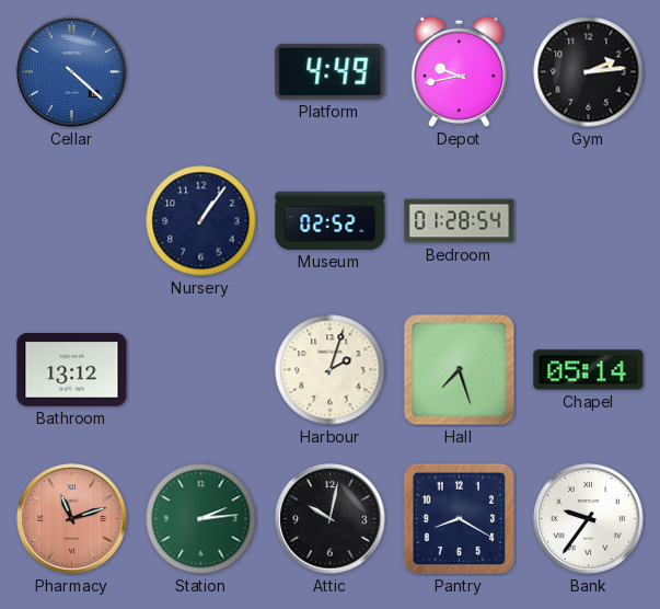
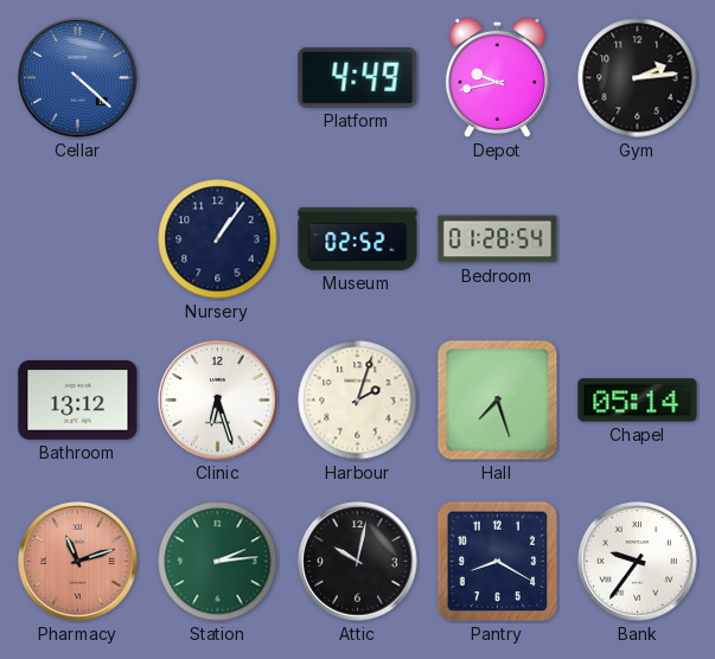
Clinic: none -> 6:27 (218, 401)
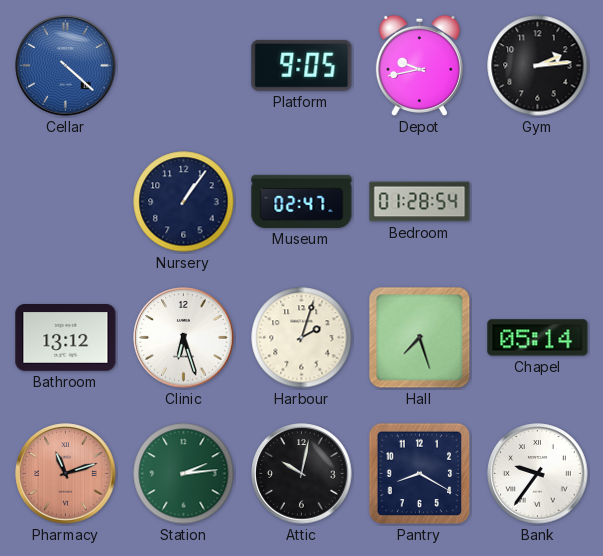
Platform: 4:49 -> 9:05 (302, 65)
Museum: 02:52 -> 02:47 (302, 201)
